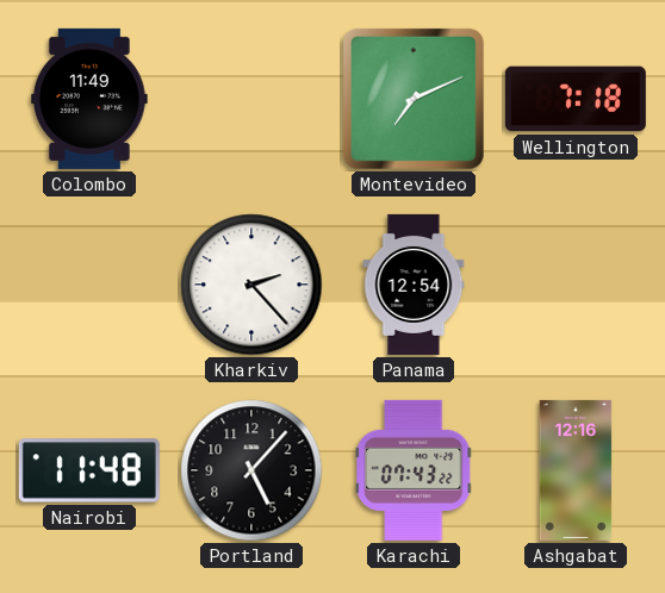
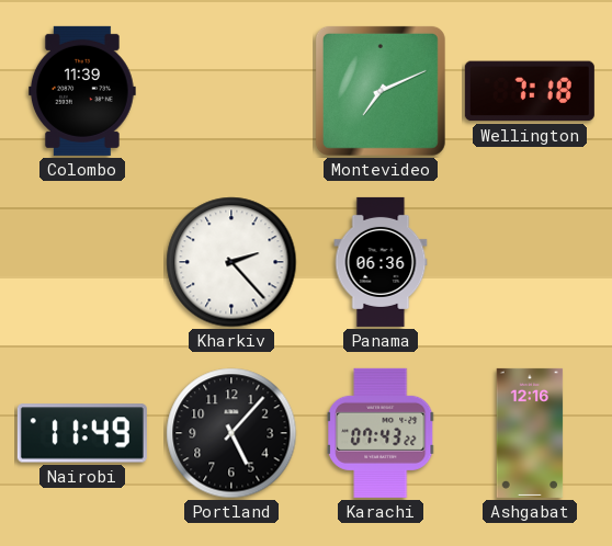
Colombo: 11:49 -> 11:39 (83, 91)
Panama: 12:54 -> 06:36 (381, 262)
Nairobi: 11:48 -> 11:49 (82, 433)
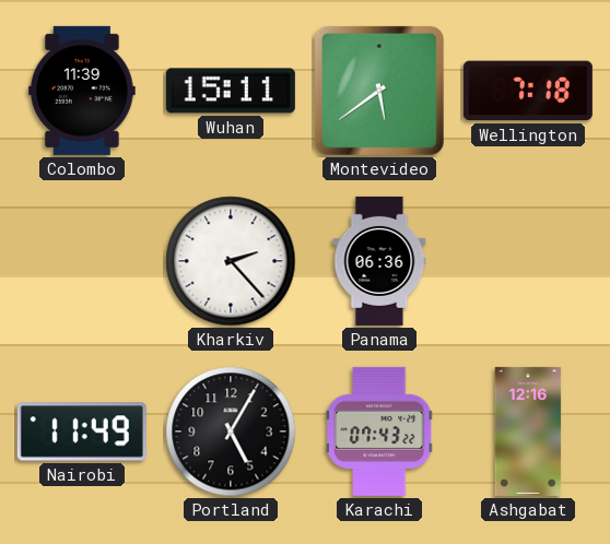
Wuhan: none -> 15:11 (231, 91)
Montevideo: 7:11 -> 5:39 (379, 91)
Portland: 5:07 -> 5:05 (231, 431)
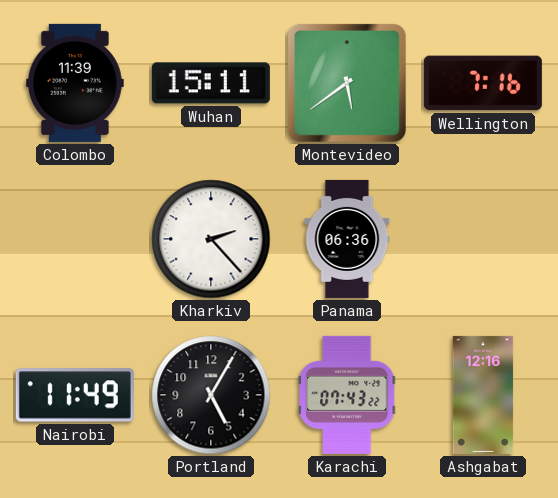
Wellington: 7:18 -> 7:16 (483, 83)
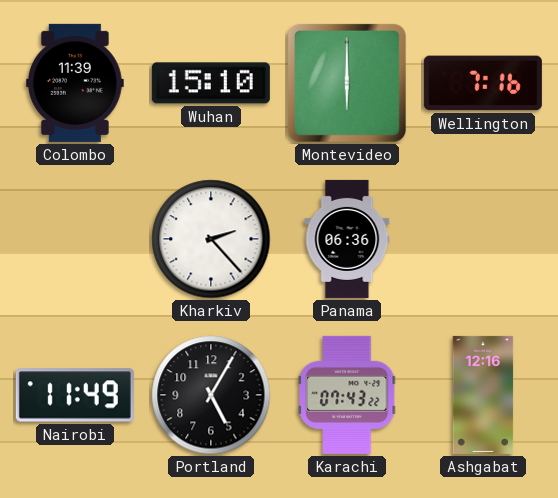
Wuhan: 15:11 -> 15:10 (211, 83)
Montevideo: 5:39 -> 6:00 (347, 83)
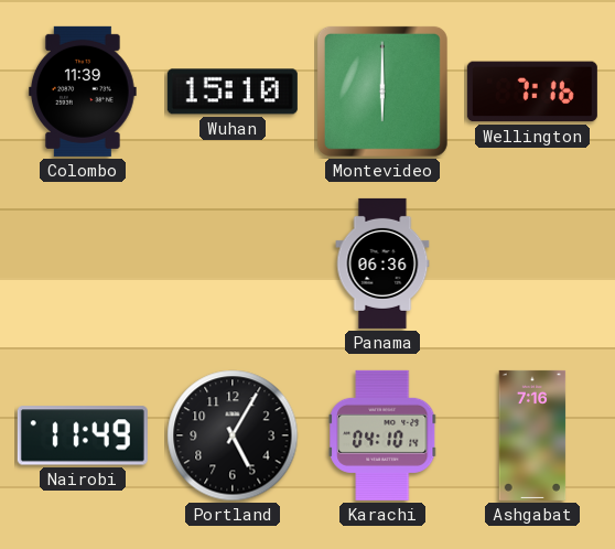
Kharkiv: 2:23 -> none (211, 239)
Karachi: 07:43 -> 04:10 (382, 435)
Ashgabat: 12:16 -> 7:16 (532, 435)
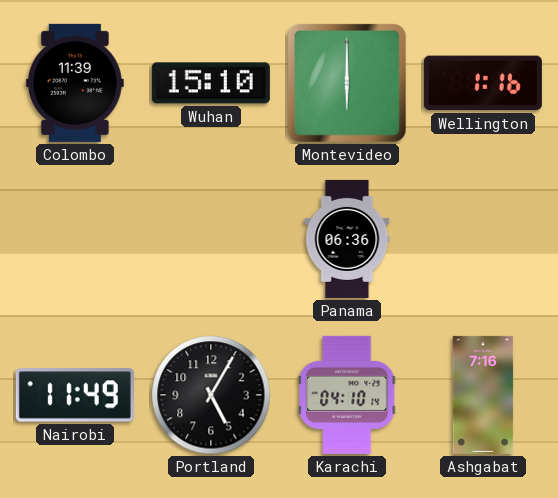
Wellington: 7:16 -> 1:16 (483, 83)
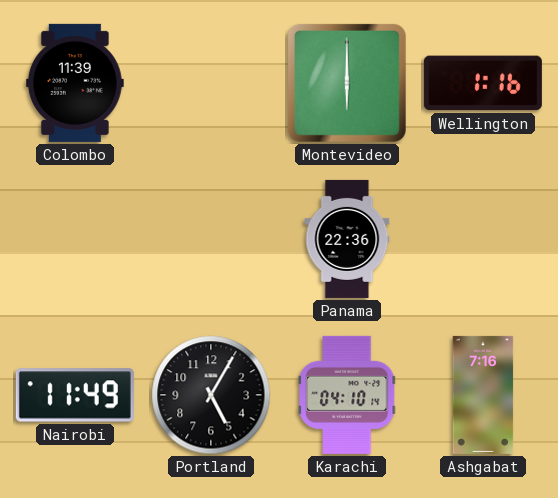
Wuhan: 15:10 -> none (211, 83)
Panama: 06:36 -> 22:36 (347, 239)
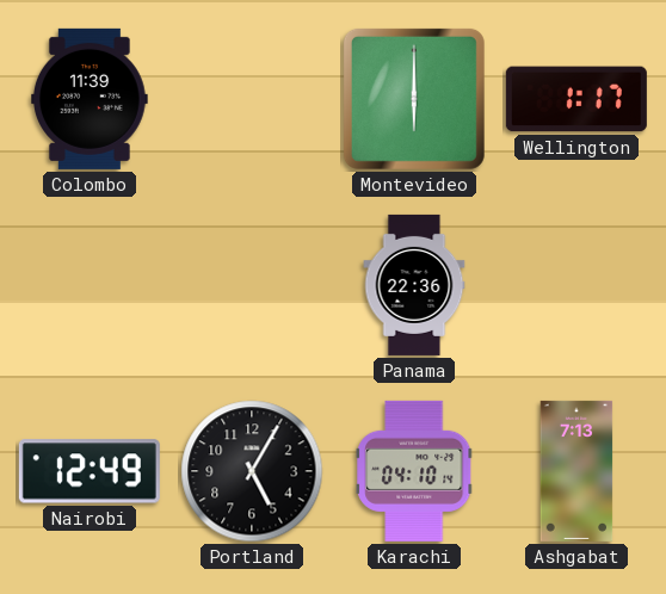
Wellington: 1:16 -> 1:17 (576, 99)
Nairobi: 11:49 -> 12:49 (90, 471)
Ashgabat: 7:16 -> 7:13 (576, 471)
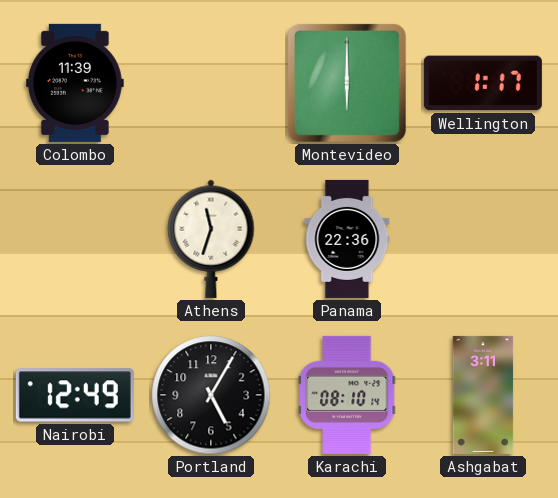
Athens: none -> 11:33 (211, 239)
Karachi: 04:10 -> 08:10 (347, 395)
Ashgabat: 7:13 -> 3:11 (483, 395)
